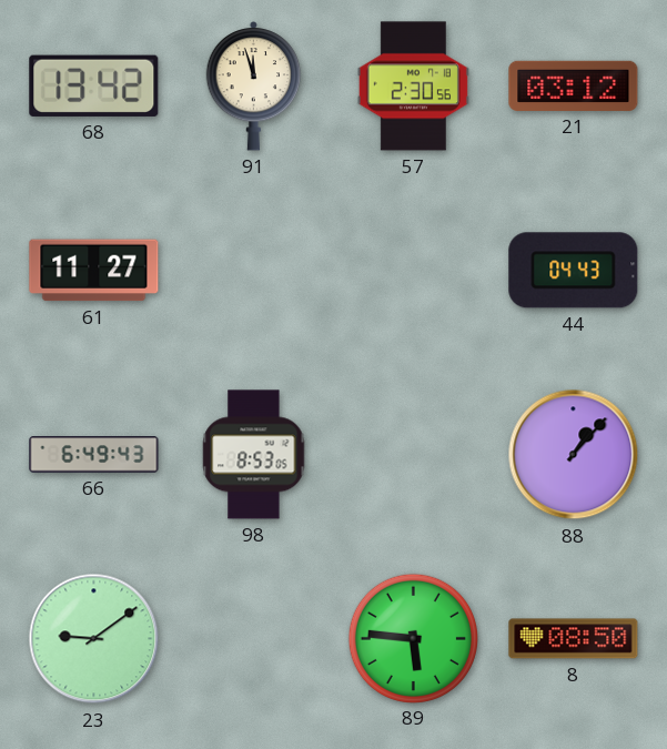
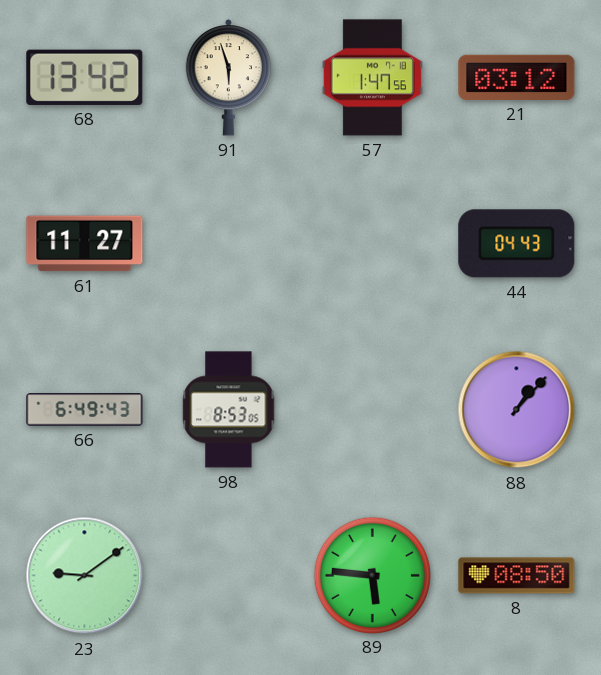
91: 11:57 -> 5:57 (229, 78)
57: 2:30 -> 1:47 (372, 78)
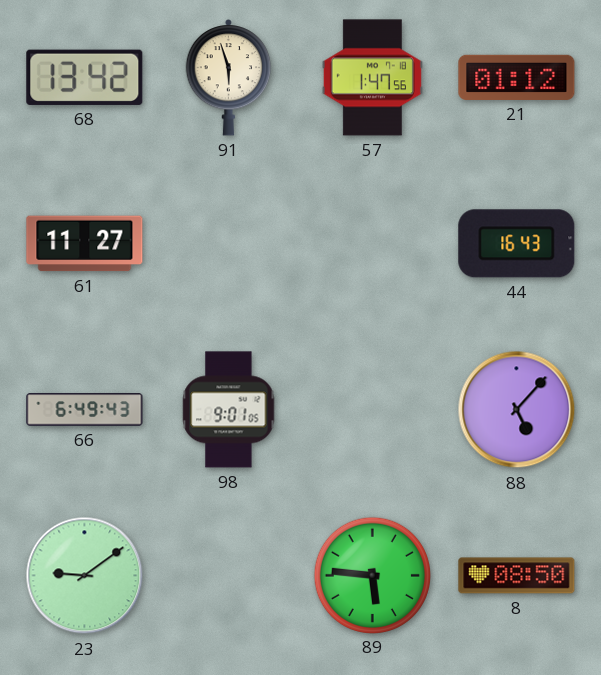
21: 03:12 -> 01:12 (517, 77)
44: 04:43 -> 16:43 (517, 244)
98: 8:53 -> 9:01 (229, 410)
88: 1:07 -> 5:07 (517, 410)
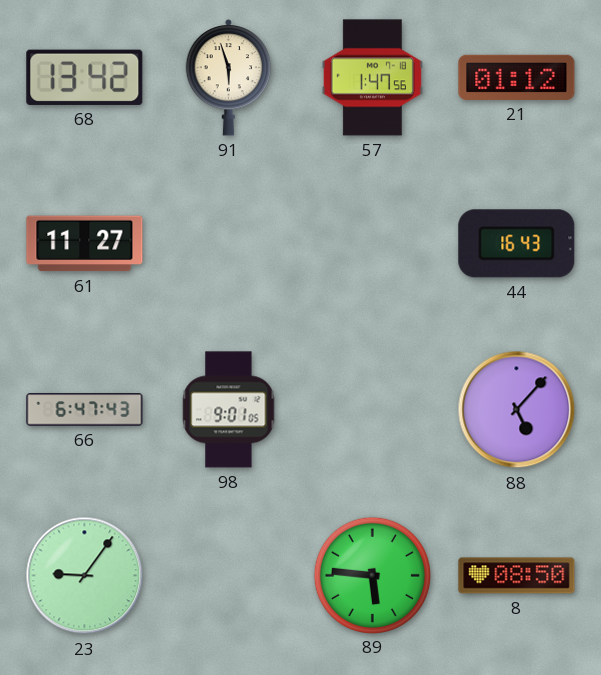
66: 6:49 -> 6:47 (85, 410)
23: 9:09 -> 9:06 (85, 576)
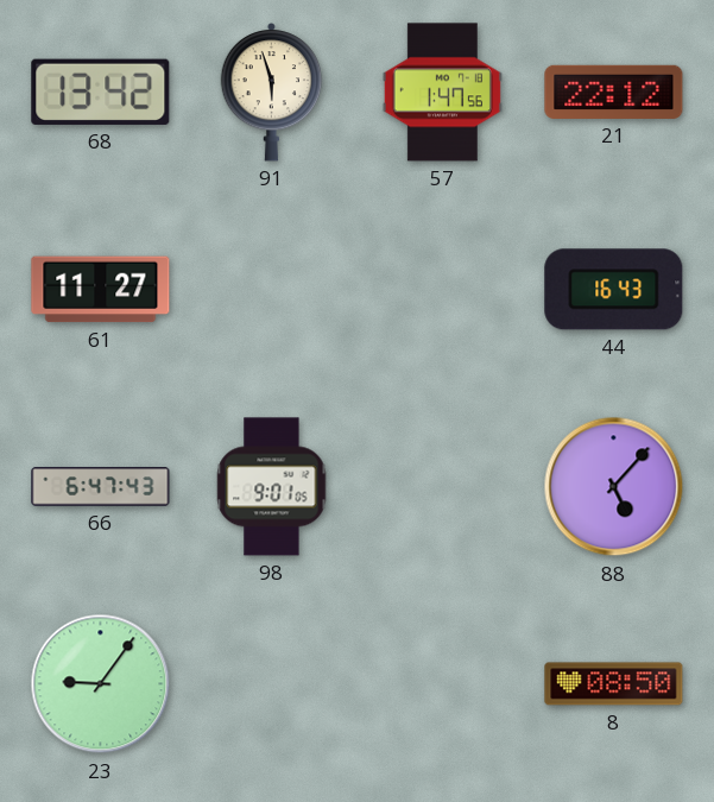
21: 01:12 -> 22:12 (614, 91)
89: 5:46 -> none (372, 575)
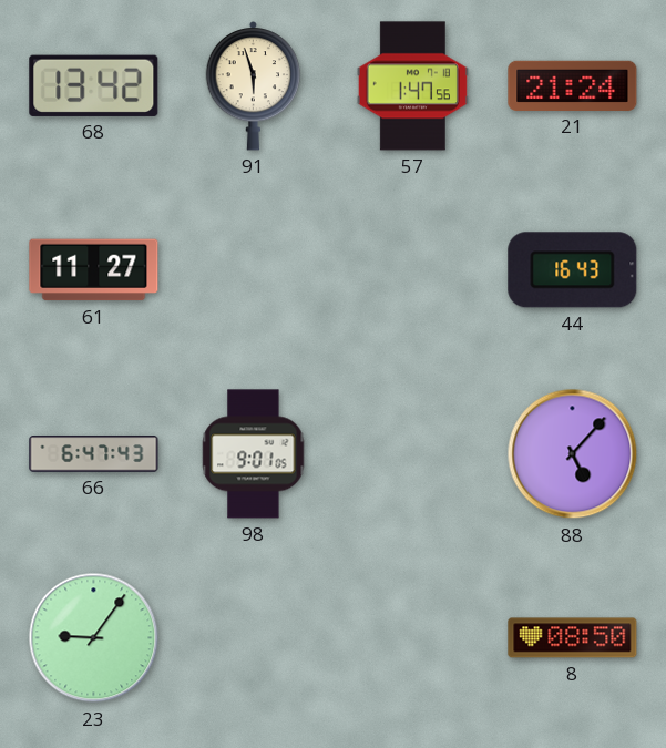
21: 22:12 -> 21:24 (573, 85)
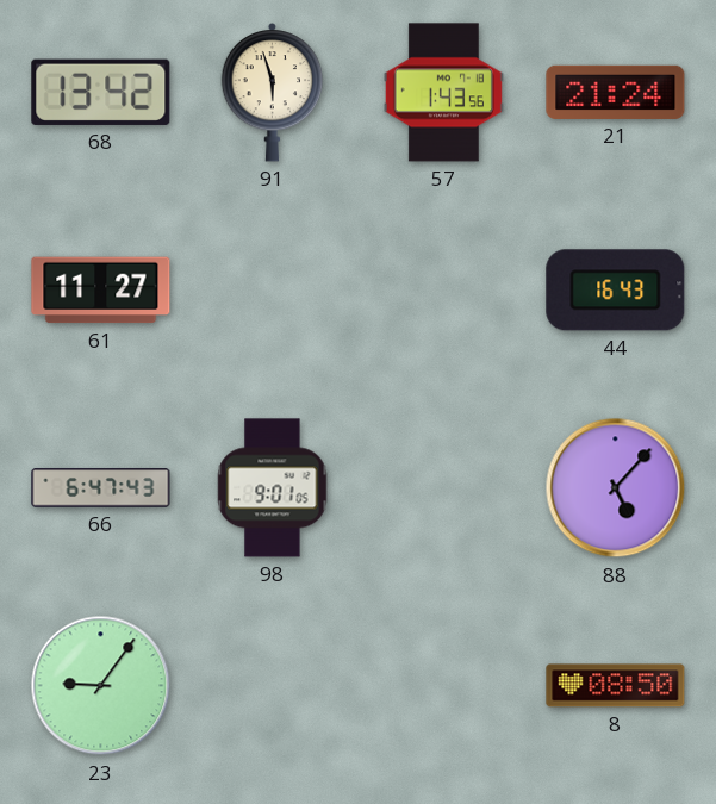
57: 1:47 -> 1:43 (443, 93)
